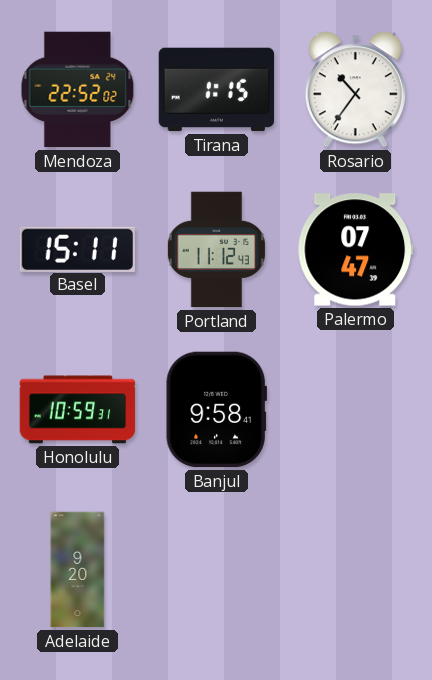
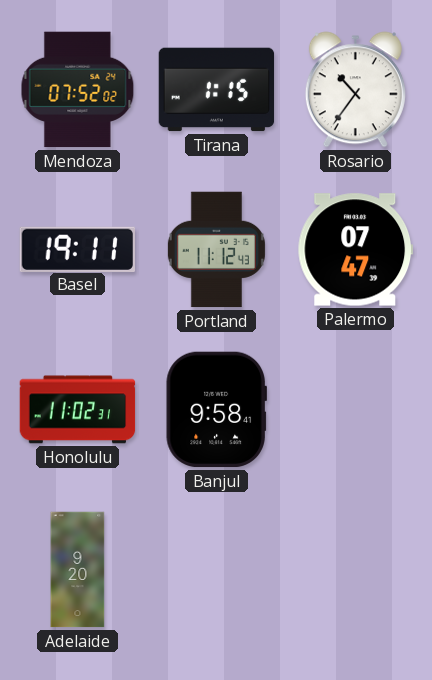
Mendoza: 22:52 -> 07:52 (78, 90)
Basel: 15:11 -> 19:11 (78, 249)
Honolulu: 10:59 -> 11:02 (78, 410)
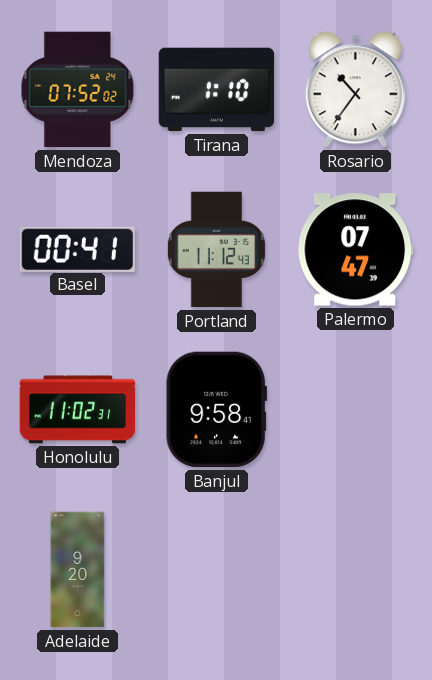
Tirana: 1:15 -> 1:10 (217, 90)
Basel: 19:11 -> 00:41 (78, 249)
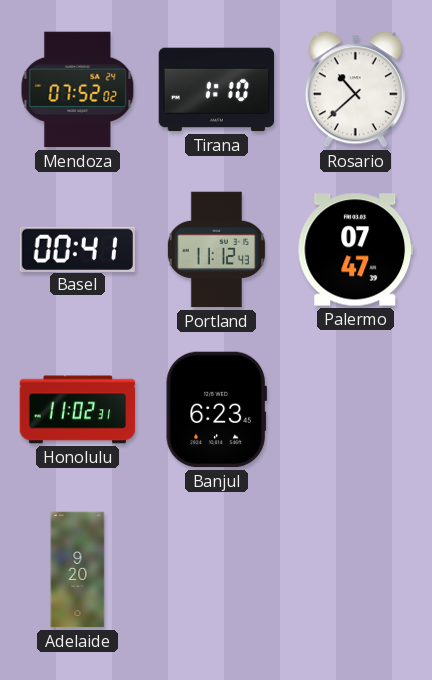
Rosario: 10:36 -> 10:38 (355, 90)
Banjul: 9:58 -> 6:23 (216, 410)
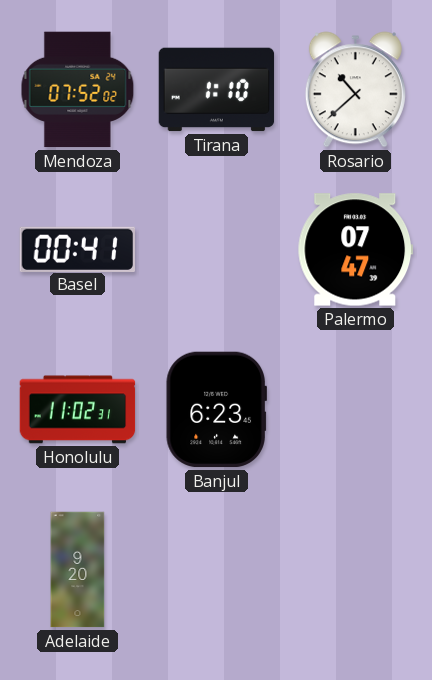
Portland: 11:12 -> none (216, 250)
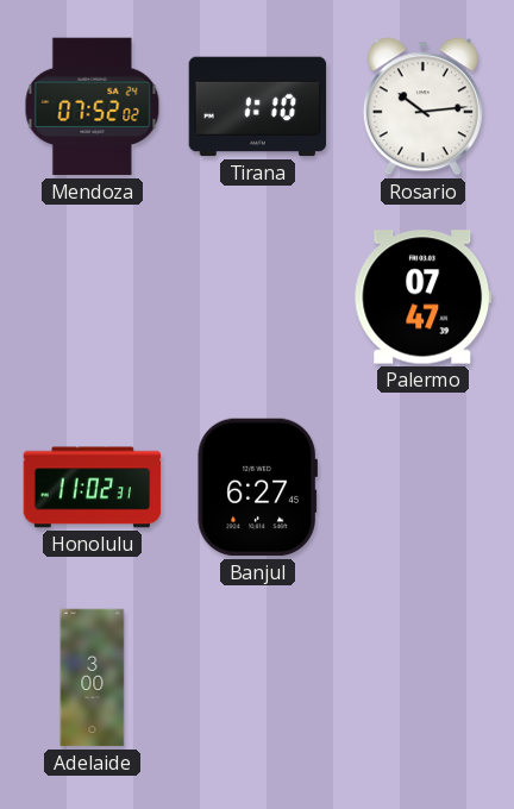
Rosario: 10:38 -> 10:14 (422, 107)
Basel: 00:41 -> none (78, 249)
Banjul: 6:23 -> 6:27 (257, 488)
Adelaide: 9:20 -> 3:00 (93, 678)
